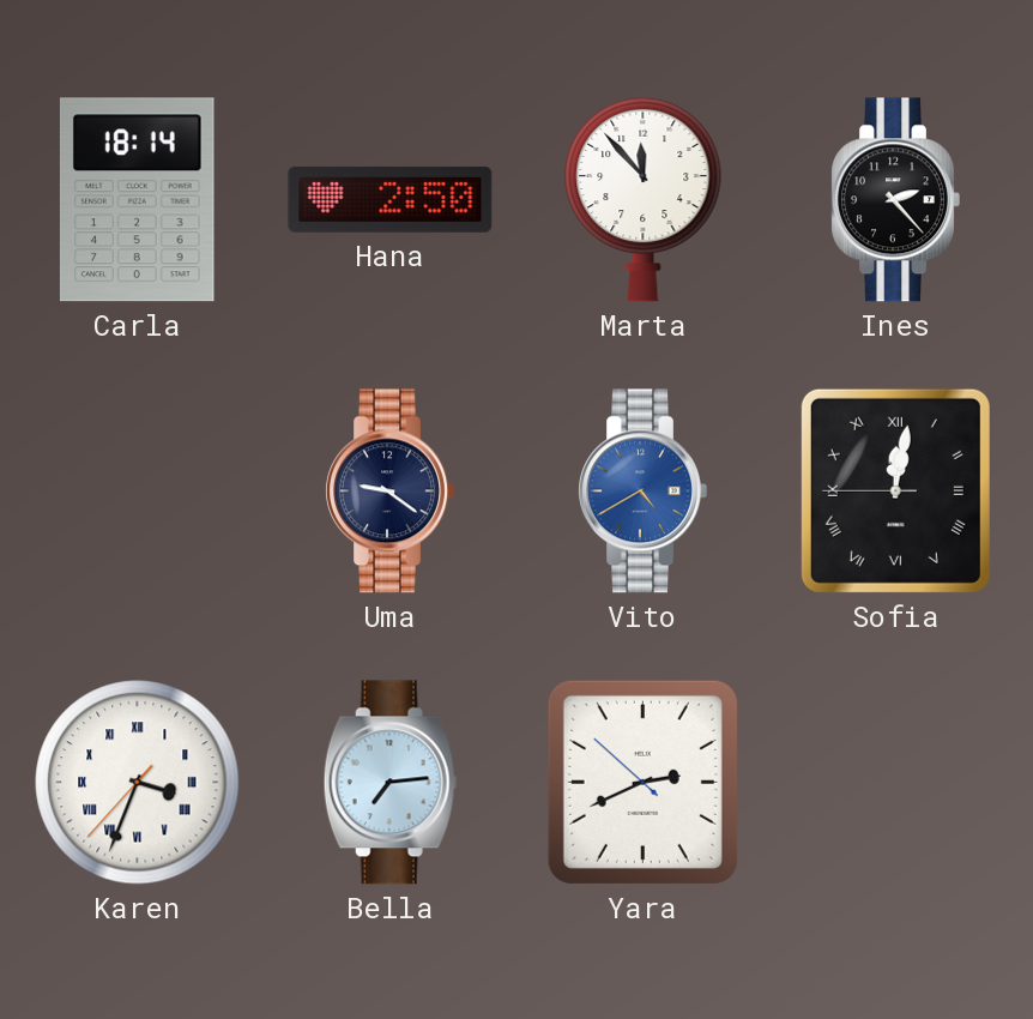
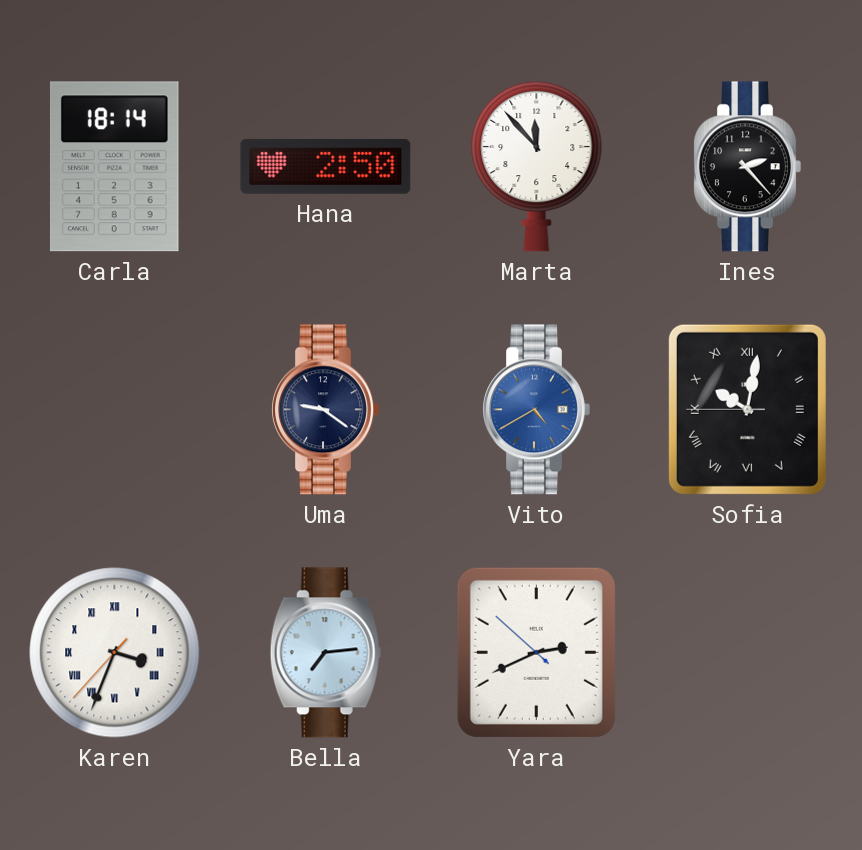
Sofia: 12:01 -> 10:01 (747, 409)
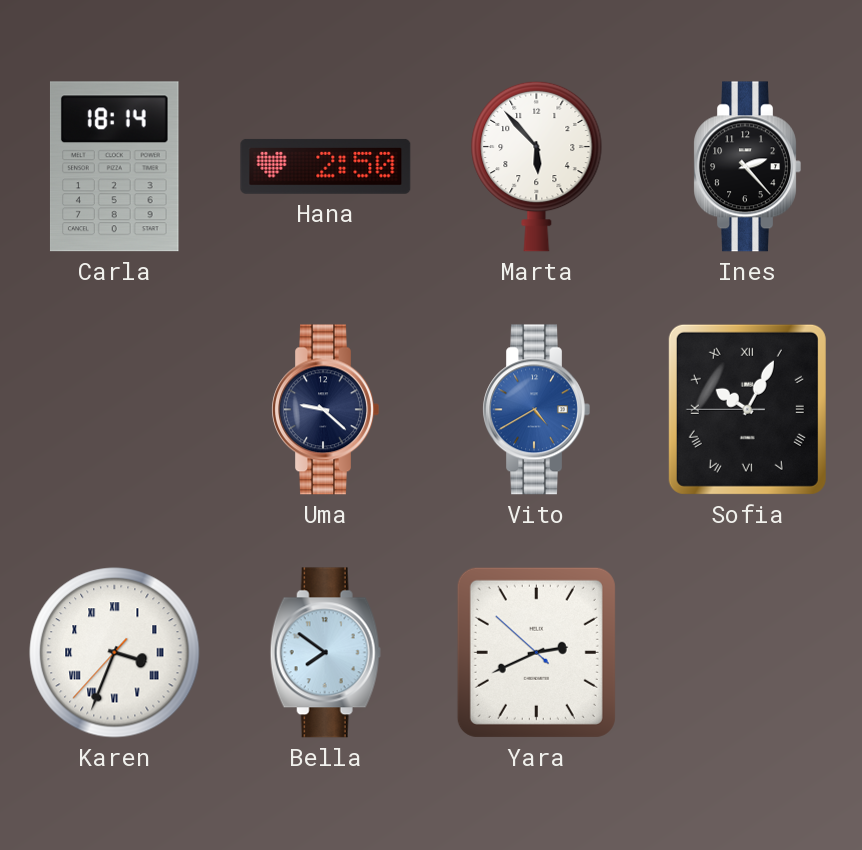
Marta: 11:53 -> 5:53 (537, 166)
Uma: 9:21 -> 9:22 (325, 410)
Sofia: 10:01 -> 10:04 (747, 409)
Bella: 7:14 -> 7:51 (325, 653)
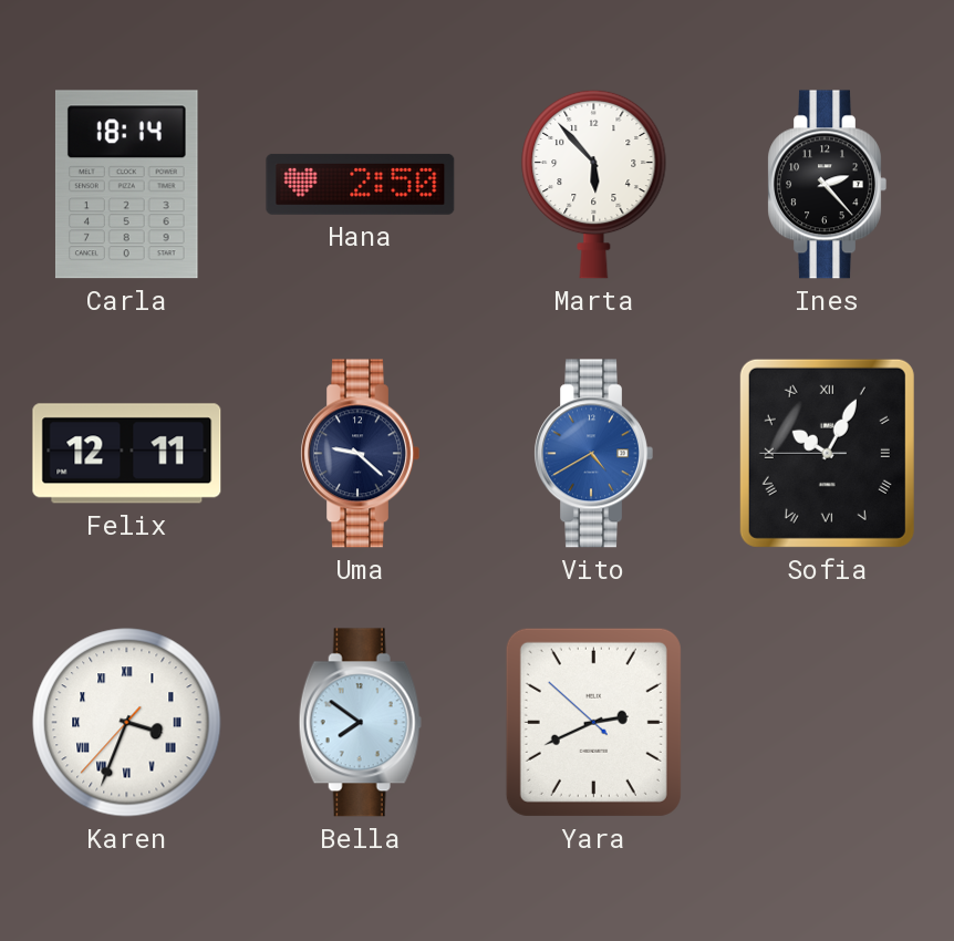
Felix: none -> 12:11 (127, 454)
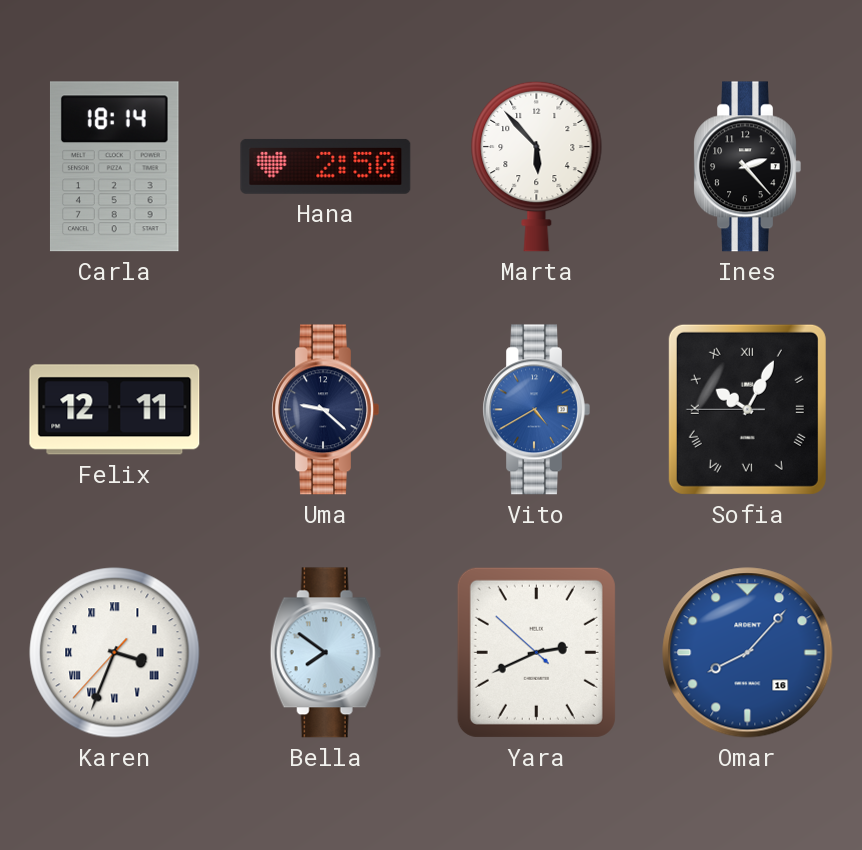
Omar: none -> 8:07 (748, 653)
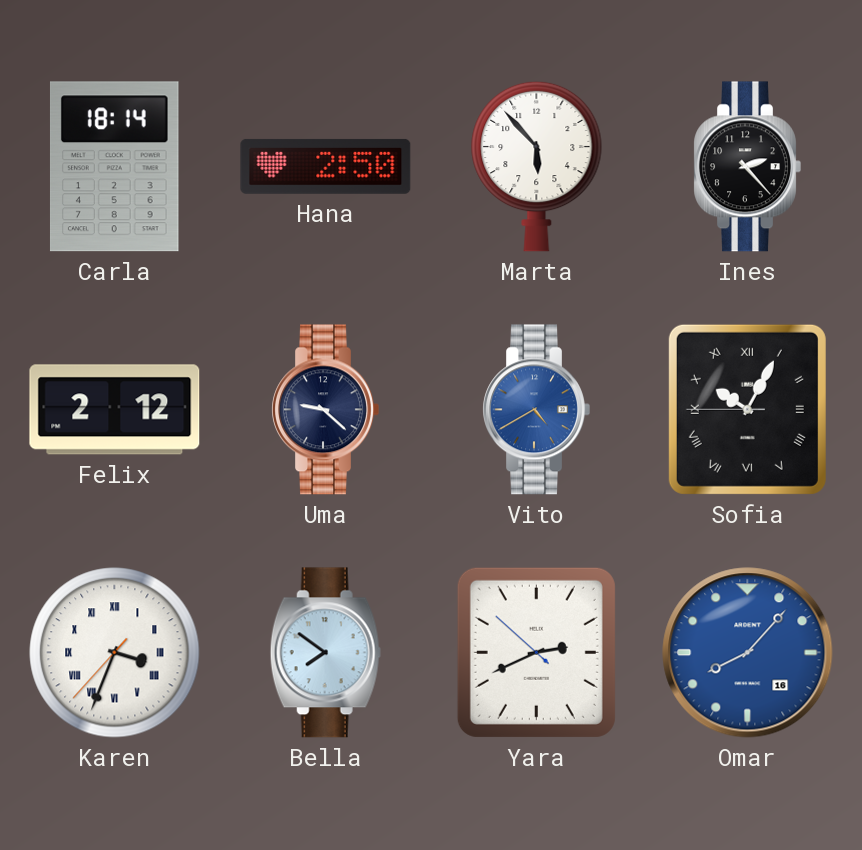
Felix: 12:11 -> 2:12 (115, 410)
